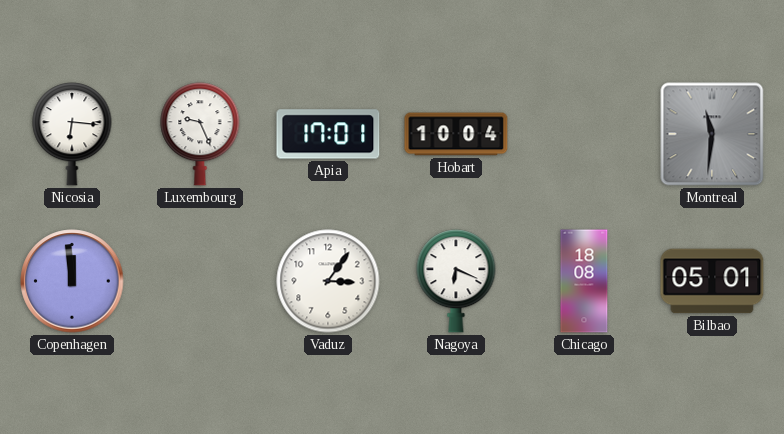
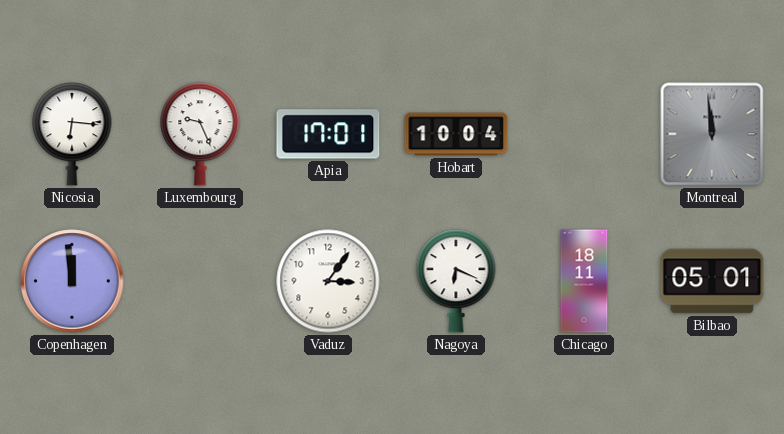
Montreal: 11:31 -> 11:59 (712, 134)
Chicago: 18:08 -> 18:11 (584, 281)
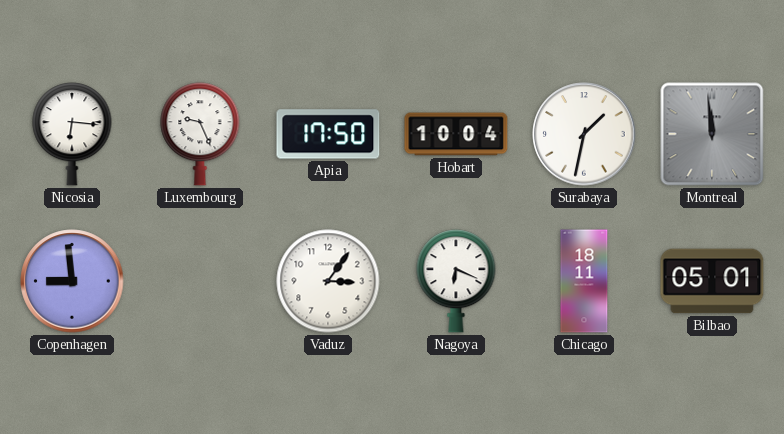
Apia: 17:01 -> 17:50 (328, 134)
Surabaya: none -> 1:32 (584, 134)
Copenhagen: 11:59 -> 8:59 (72, 281)
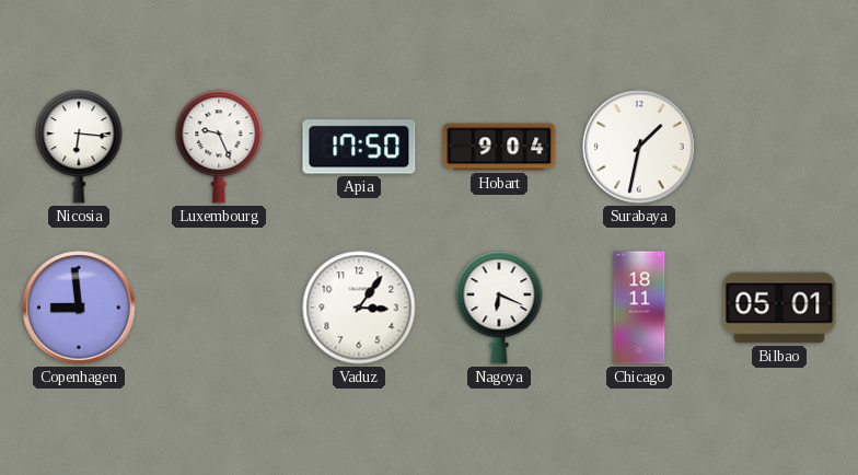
Hobart: 10:04 -> 9:04 (499, 147)
Montreal: 11:59 -> none (712, 134)
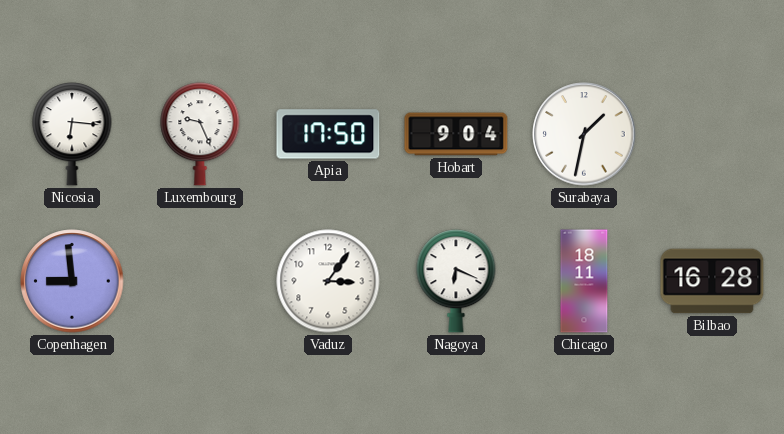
Bilbao: 05:01 -> 16:28 (712, 281)
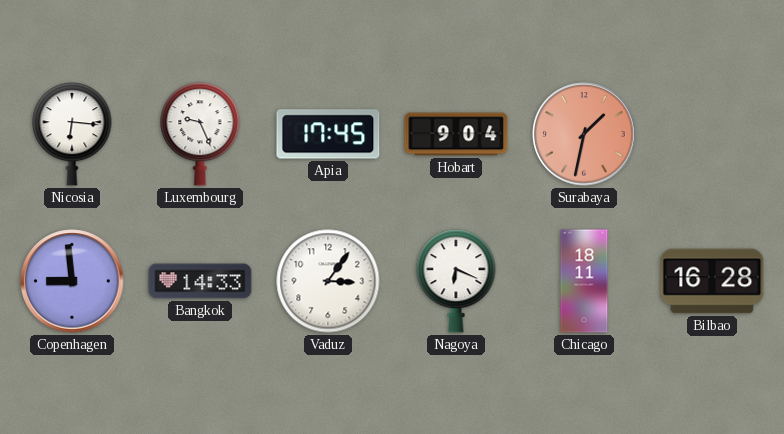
Apia: 17:50 -> 17:45 (328, 134)
Surabaya dial: white -> salmon (584, 134)
Bangkok: none -> 14:33 (200, 281)
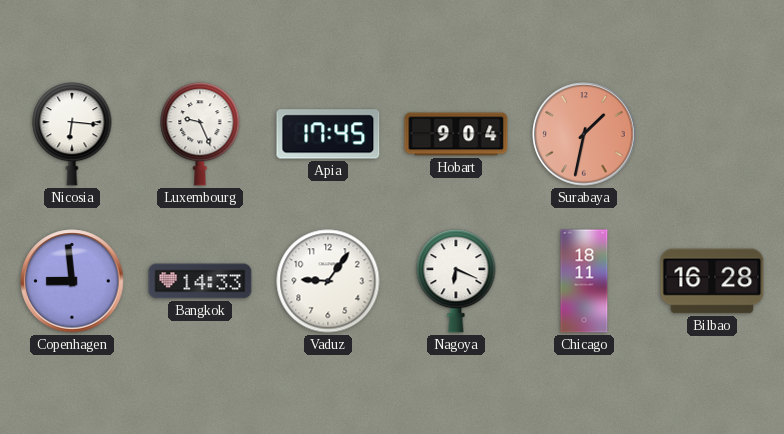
Vaduz: 3:06 -> 9:06 (328, 281)
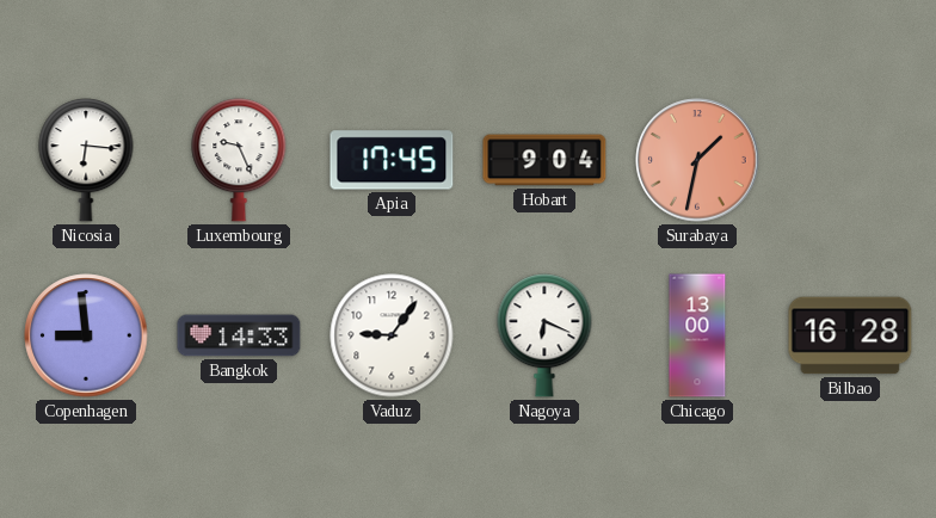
Chicago: 18:11 -> 13:00 (697, 335)
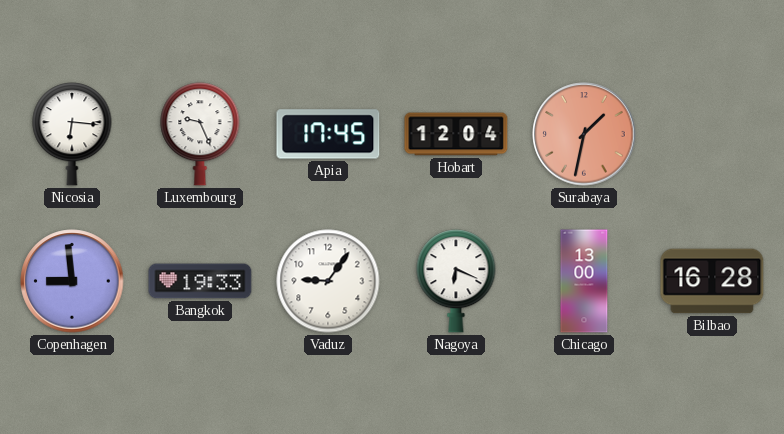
Hobart: 9:04 -> 12:04 (456, 134)
Bangkok: 14:33 -> 19:33 (200, 281)
